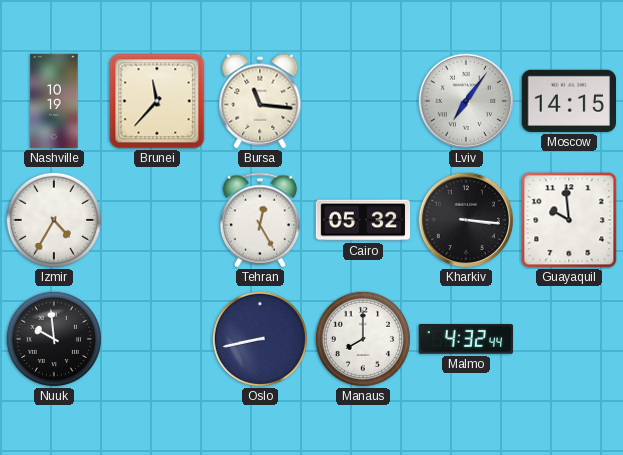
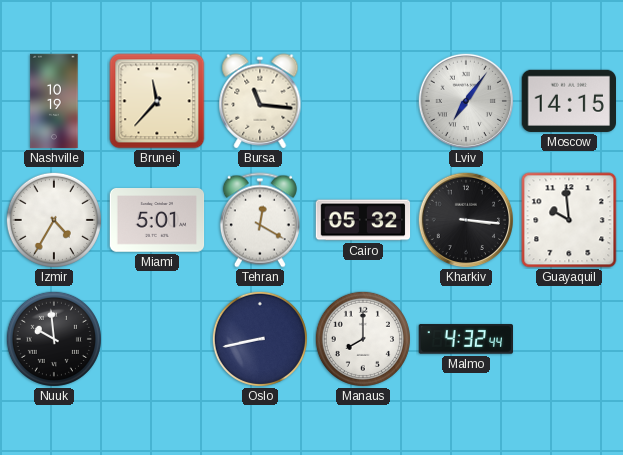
Miami: none -> 5:01 (157, 220)
Tehran: 12:25 -> 12:20 (260, 220)
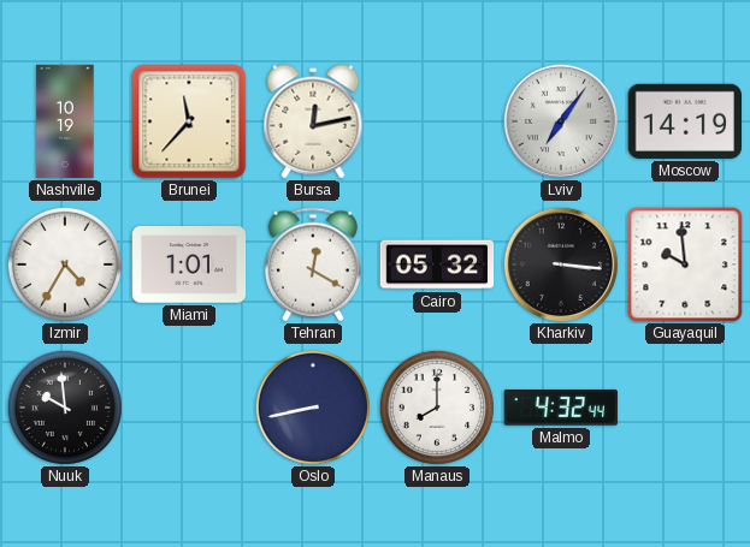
Bursa: 11:16 -> 12:13 (313, 121)
Moscow: 14:15 -> 14:19 (684, 121)
Miami: 5:01 -> 1:01 (189, 264)
